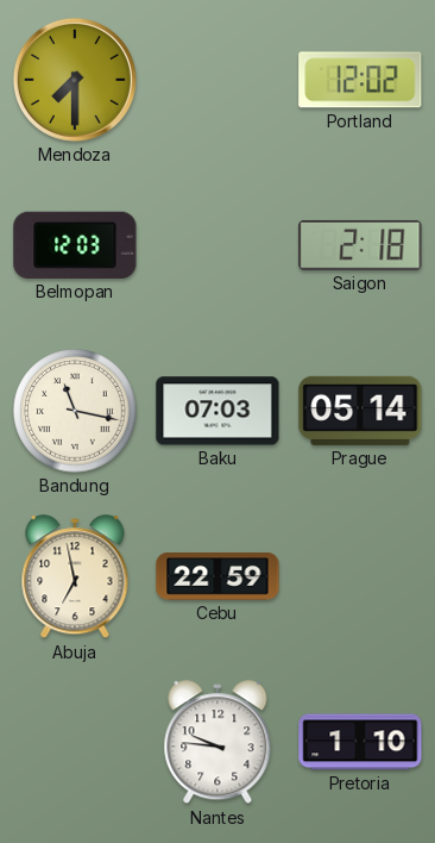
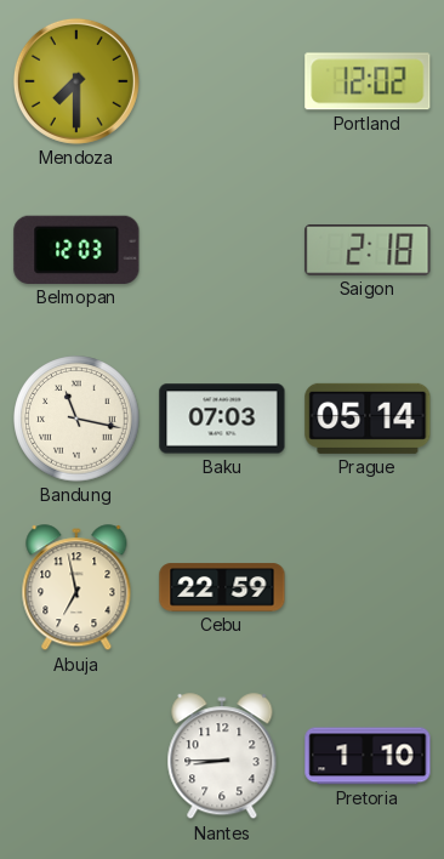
Nantes: 9:46 -> 8:45 (222, 757)
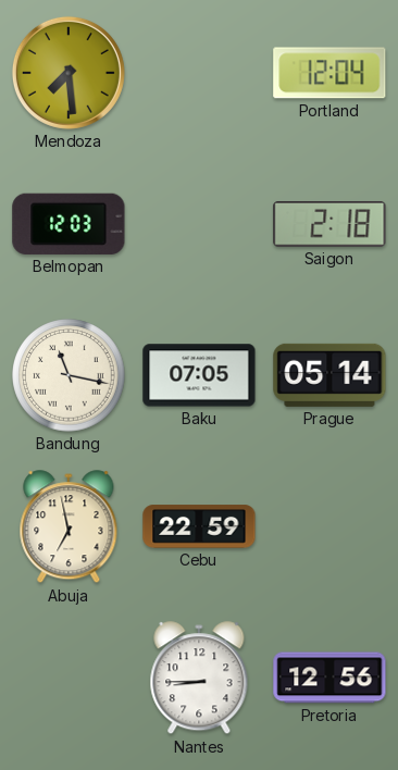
Mendoza: 7:30 -> 7:29 (69, 73)
Portland: 12:02 -> 12:04 (329, 73)
Baku: 07:03 -> 07:05 (199, 375)
Pretoria: 1:10 -> 12:56 (329, 678)
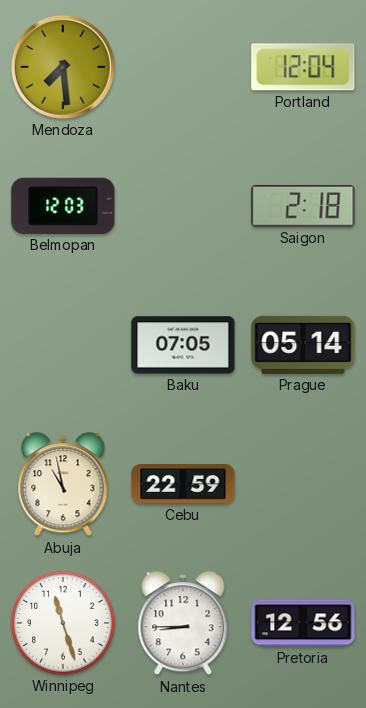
Bandung: 11:17 -> none (69, 375)
Abuja: 6:58 -> 10:58 (63, 485)
Winnipeg: none -> 11:27 (63, 623)
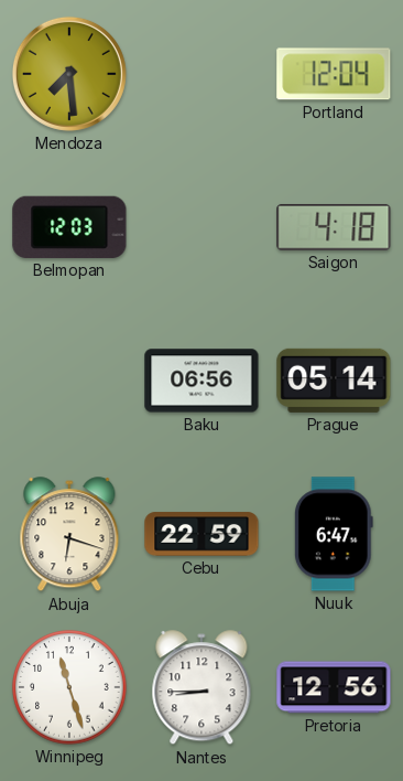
Saigon: 2:18 -> 4:18 (334, 227)
Baku: 07:05 -> 06:56 (201, 381)
Abuja: 10:58 -> 6:18 (69, 535)
Nuuk: none -> 6:47 (334, 534)
